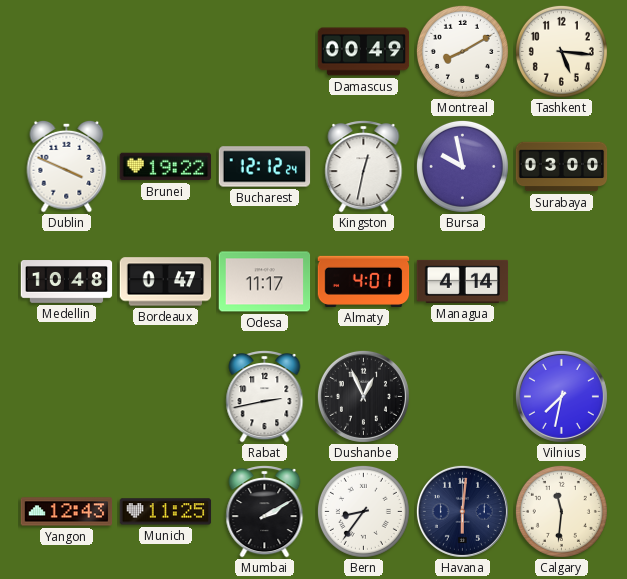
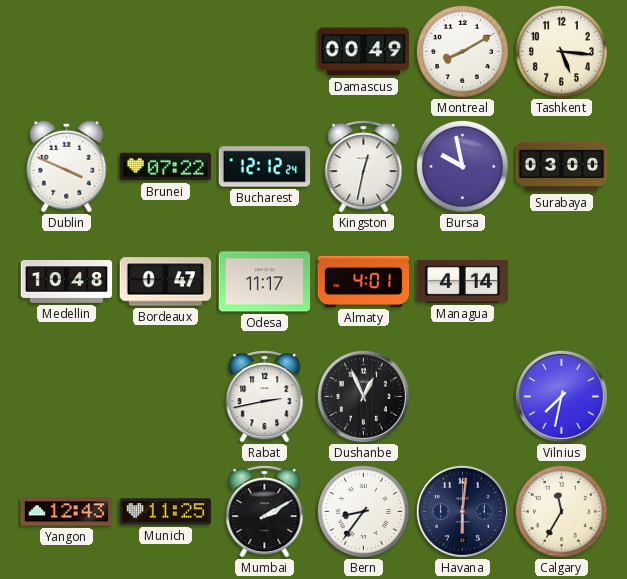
Brunei: 19:22 -> 07:22 (166, 167)
Calgary: 11:31 -> 11:35 (561, 511)
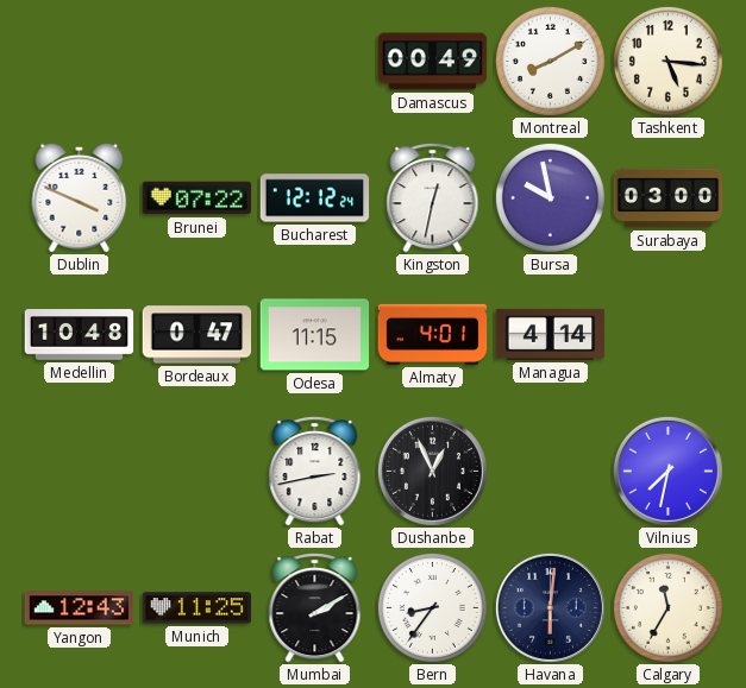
Odesa: 11:17 -> 11:15 (315, 335)
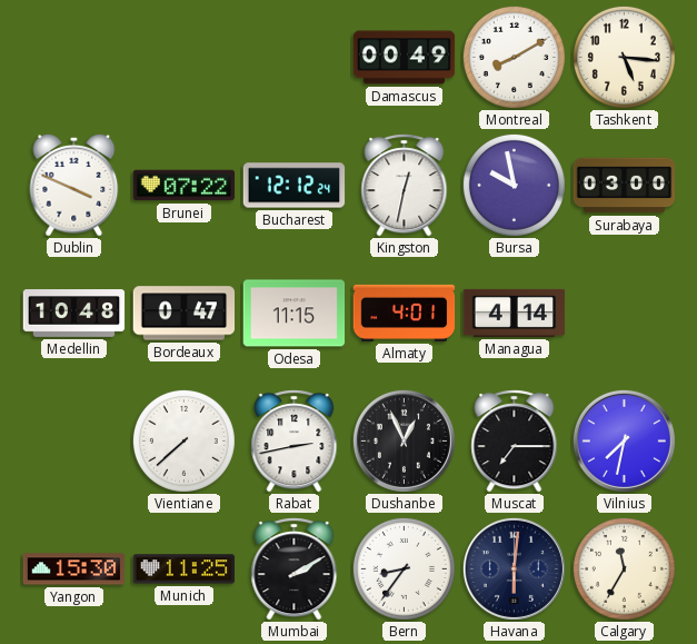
Vientiane: none -> 7:38 (183, 440)
Muscat: none -> 7:15 (515, 442)
Yangon: 12:43 -> 15:30 (74, 569)
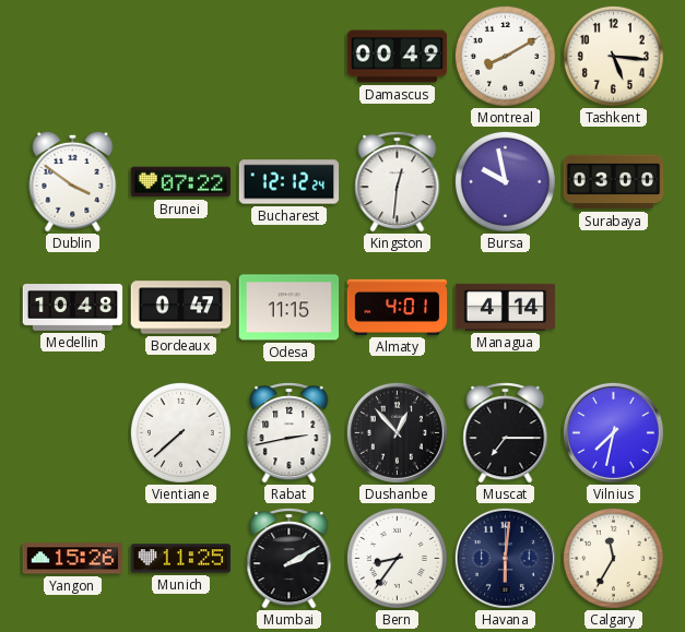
Dublin: 3:49 -> 3:51 (73, 181)
Kingston: 12:32 -> 12:31 (398, 182)
Dushanbe: 12:56 -> 12:53 (397, 432)
Yangon: 15:30 -> 15:26 (73, 559)
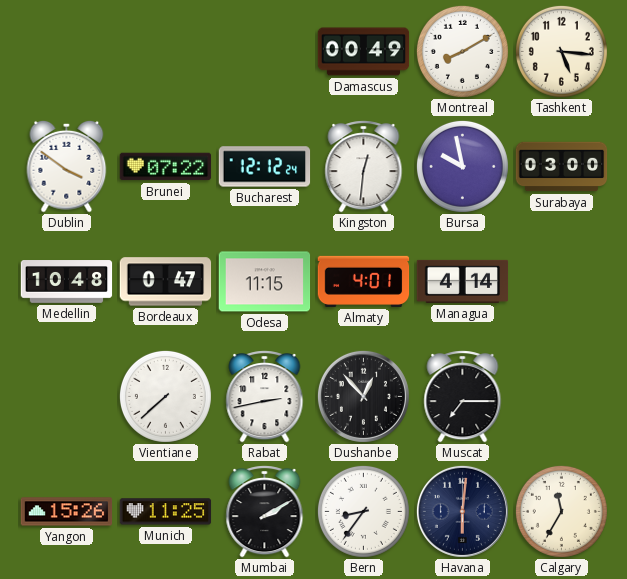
Vilnius: 7:32 -> none (613, 432)
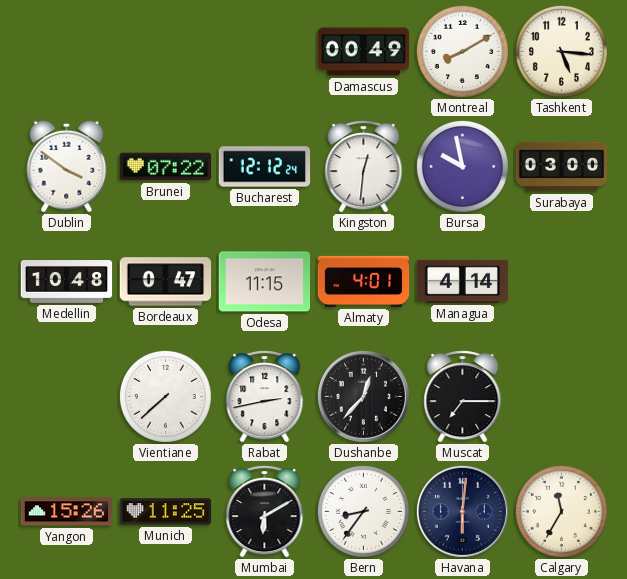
Dushanbe: 12:53 -> 12:37 (363, 396)
Mumbai: 2:10 -> 6:10 (265, 512)
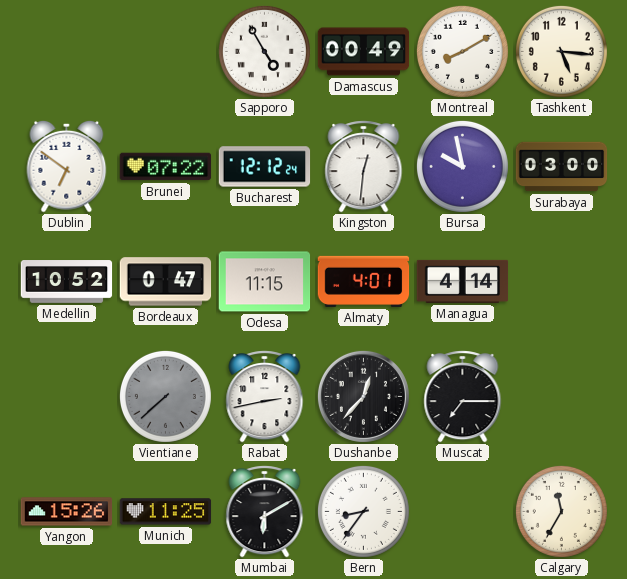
Sapporo: none -> 4:55 (264, 51)
Dublin: 3:51 -> 6:51 (67, 166)
Medellin: 10:48 -> 10:52 (67, 282)
Vientiane dial: white -> grey (165, 396)
Havana: 6:01 -> none (462, 511)
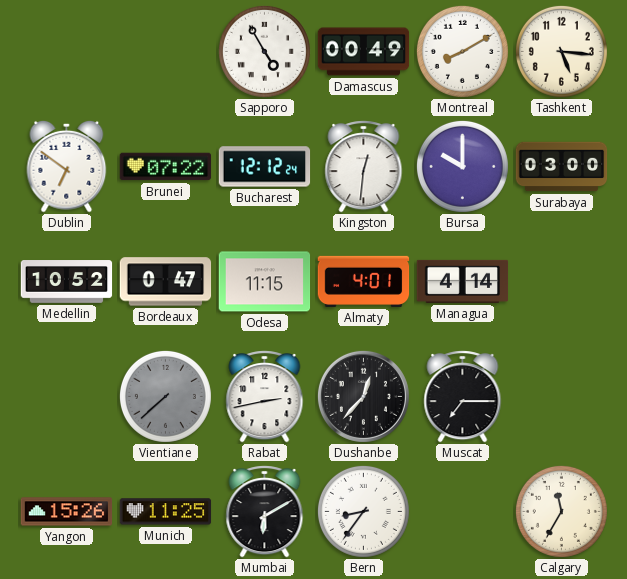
Bursa: 9:58 -> 10:00 (462, 166)
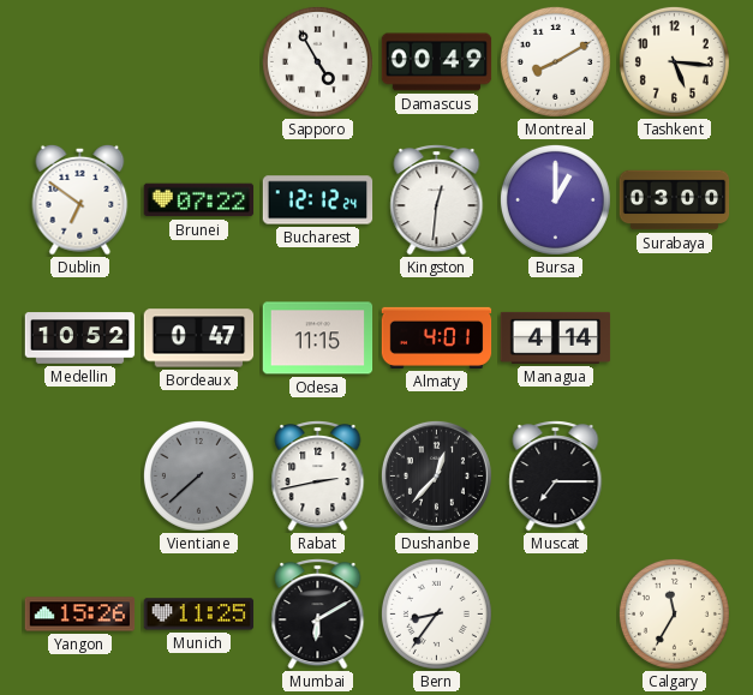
Bursa: 10:00 -> 1:00 (555, 199)
